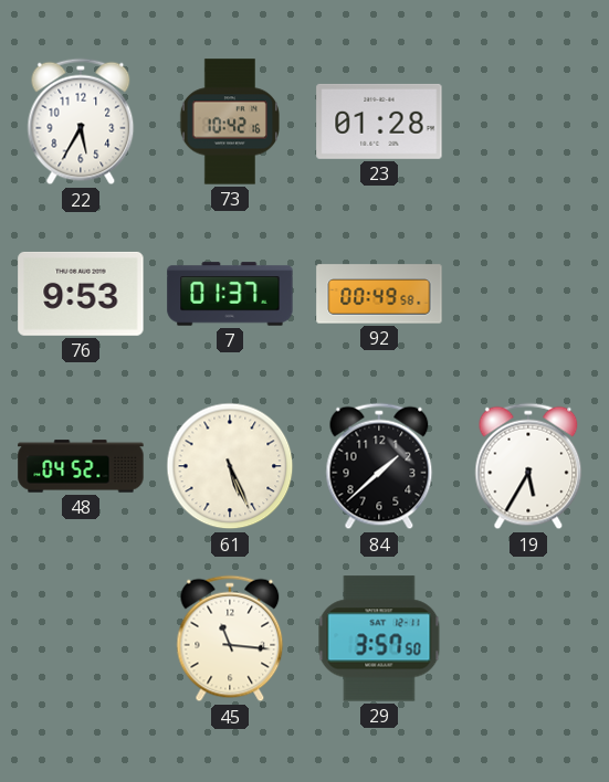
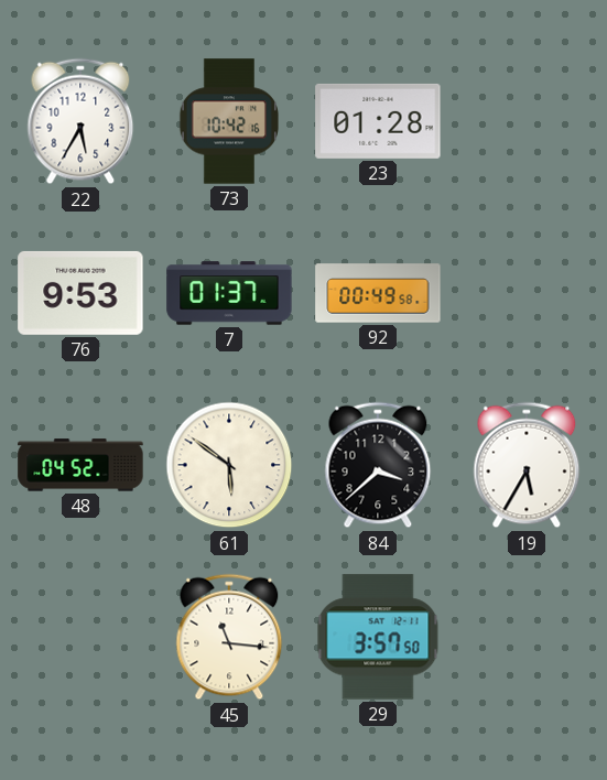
61: 5:26 -> 5:51 (229, 465)
84: 1:38 -> 3:38 (378, 465)
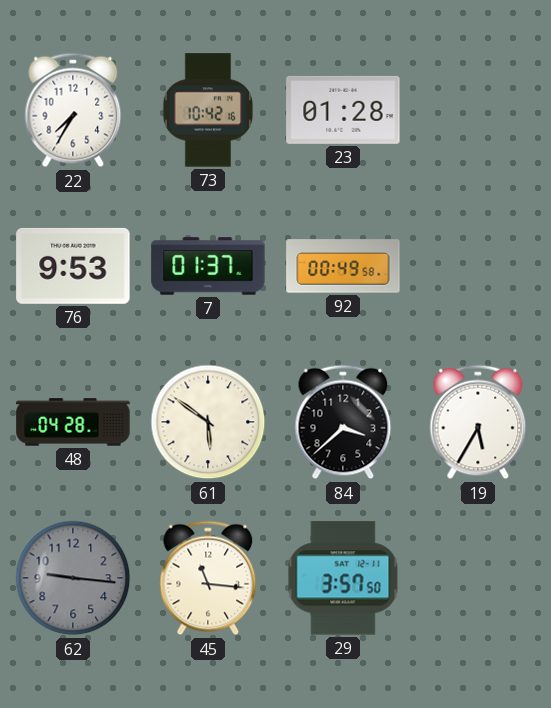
22: 5:35 -> 7:35 (73, 110)
48: 04:52 -> 04:28 (73, 422)
62: none -> 9:16 (73, 578)
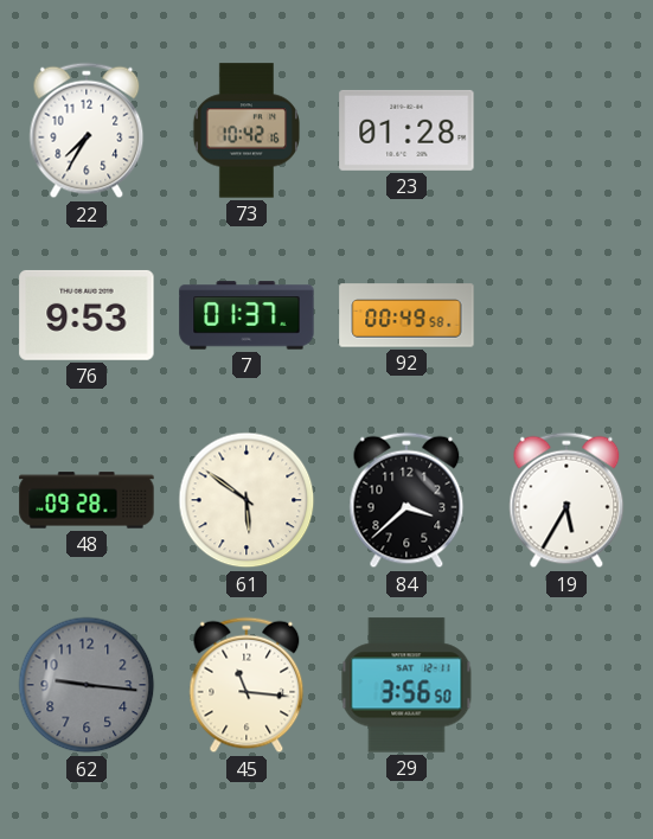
48: 04:28 -> 09:28 (87, 500)
29: 3:57 -> 3:56 (406, 685)
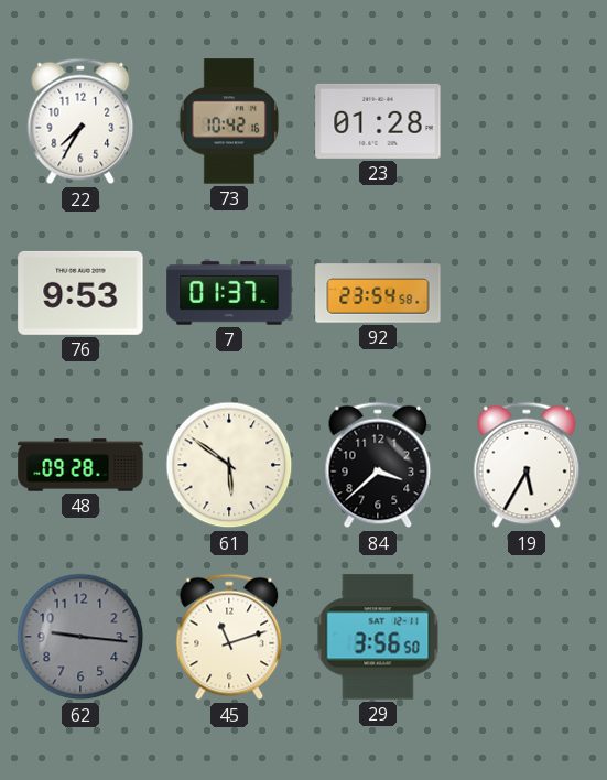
92: 00:49 -> 23:54 (378, 293)
45: 11:16 -> 11:12 (229, 637)
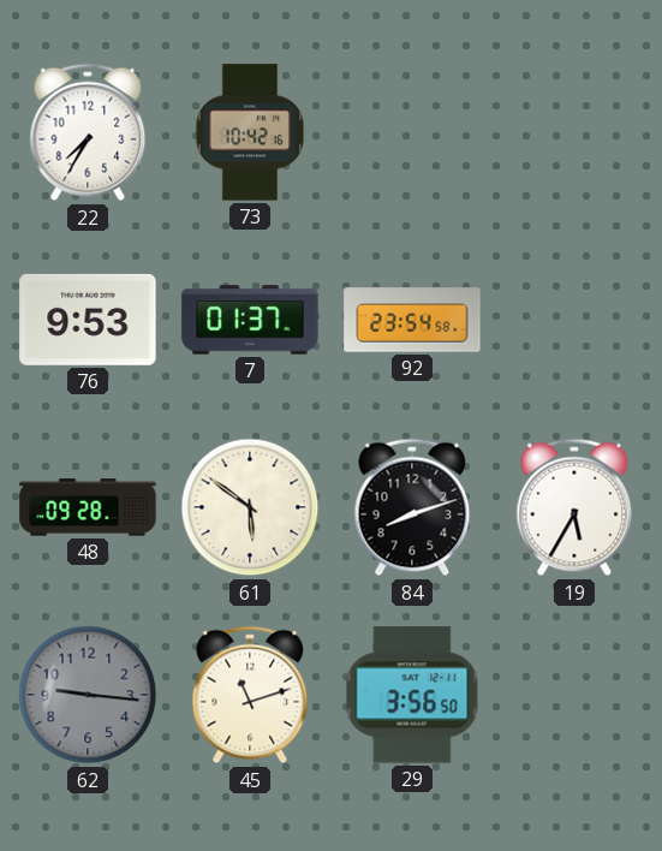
23: 01:28 -> none (378, 121)
84: 3:38 -> 8:12 (412, 507)
